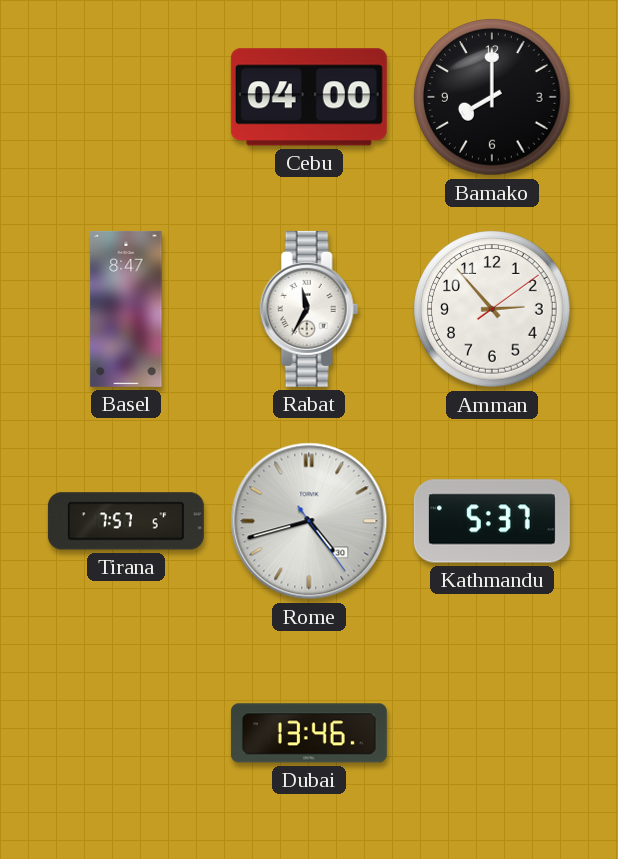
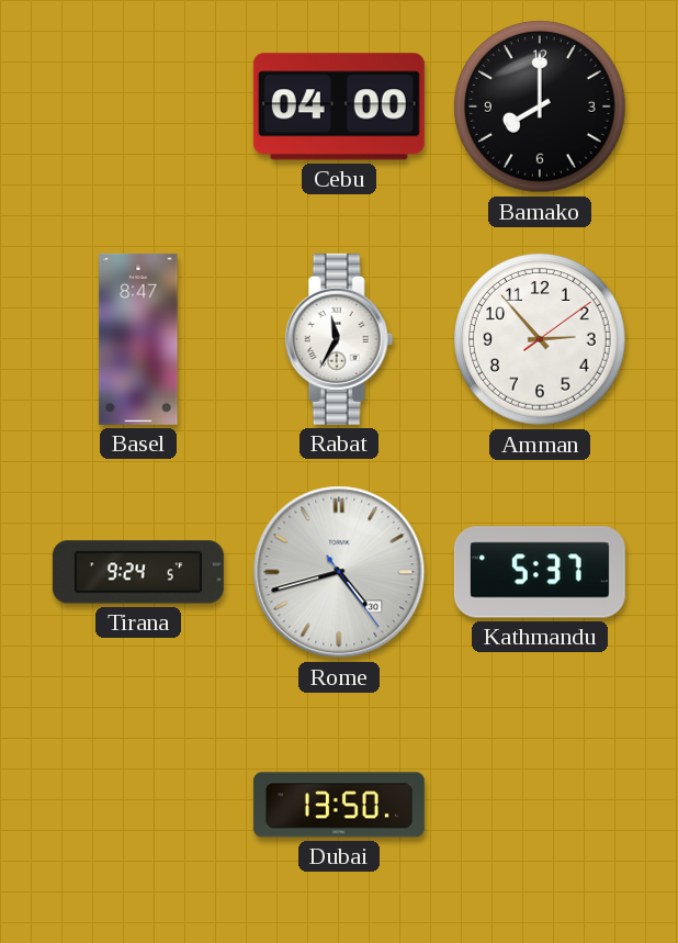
Tirana: 7:57 -> 9:24 (138, 572)
Dubai: 13:46 -> 13:50 (339, 805)
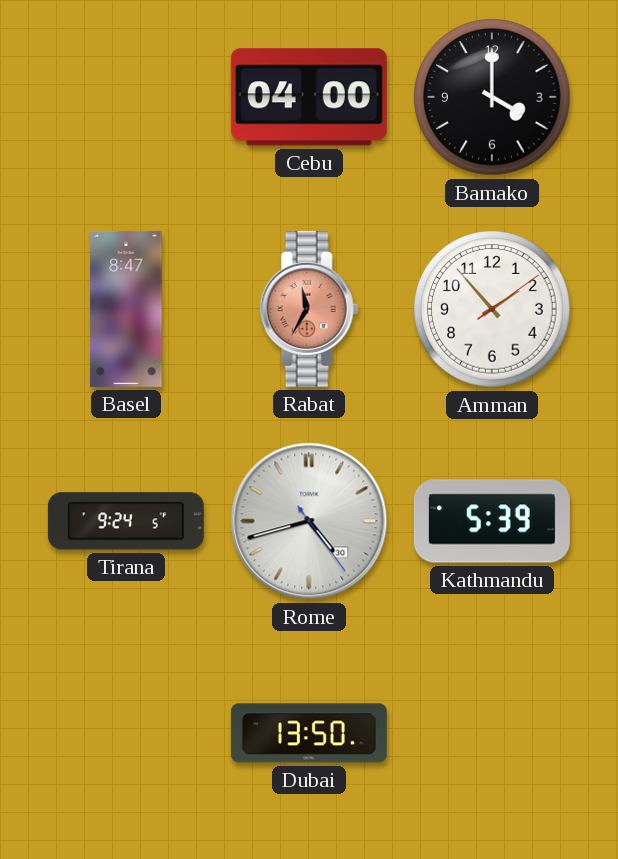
Bamako: 8:00 -> 4:00 (492, 97)
Rabat dial: white -> salmon (309, 309)
Amman: 2:53 -> 1:53 (492, 309)
Kathmandu: 5:37 -> 5:39 (492, 521)
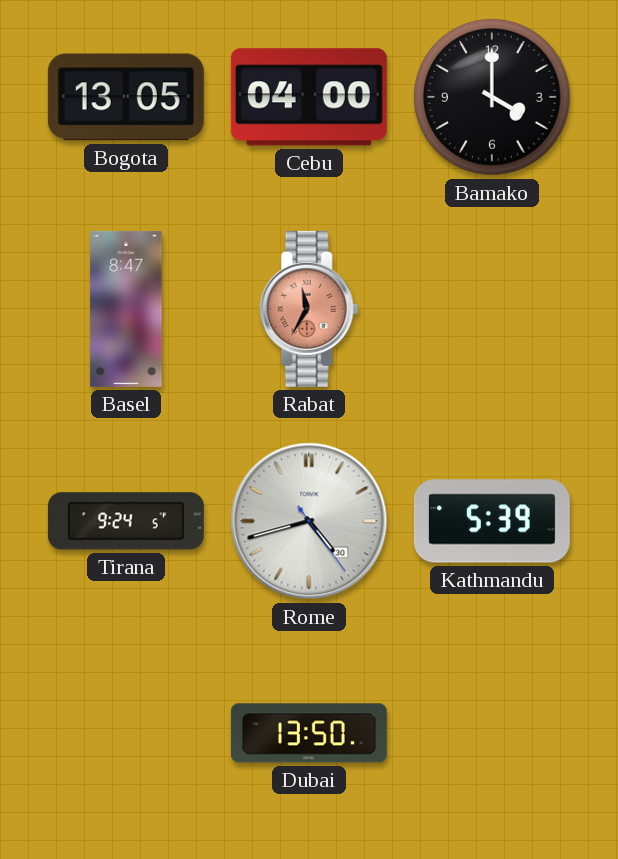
Bogota: none -> 13:05 (126, 97)
Amman: 1:53 -> none (492, 309)
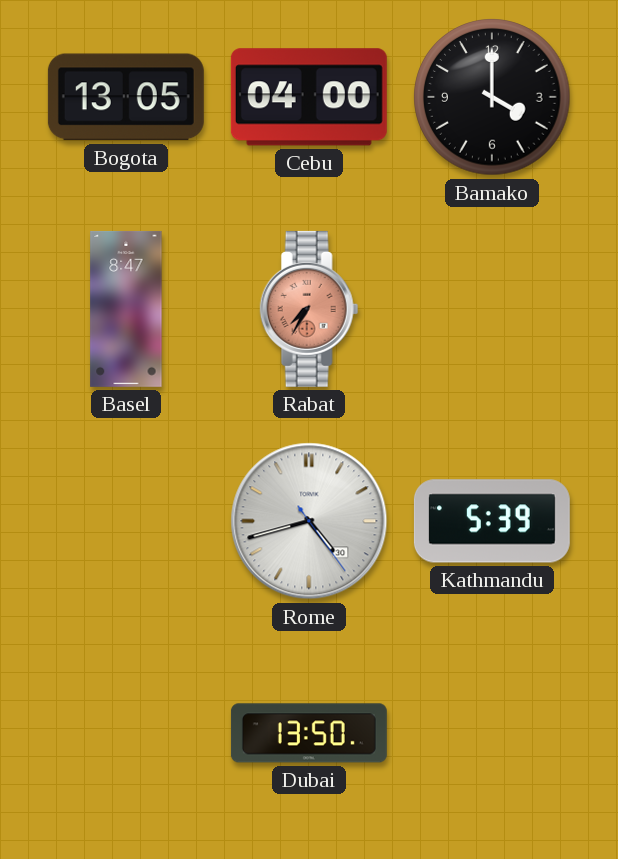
Rabat: 11:35 -> 7:35 (309, 309)
Tirana: 9:24 -> none (126, 521)
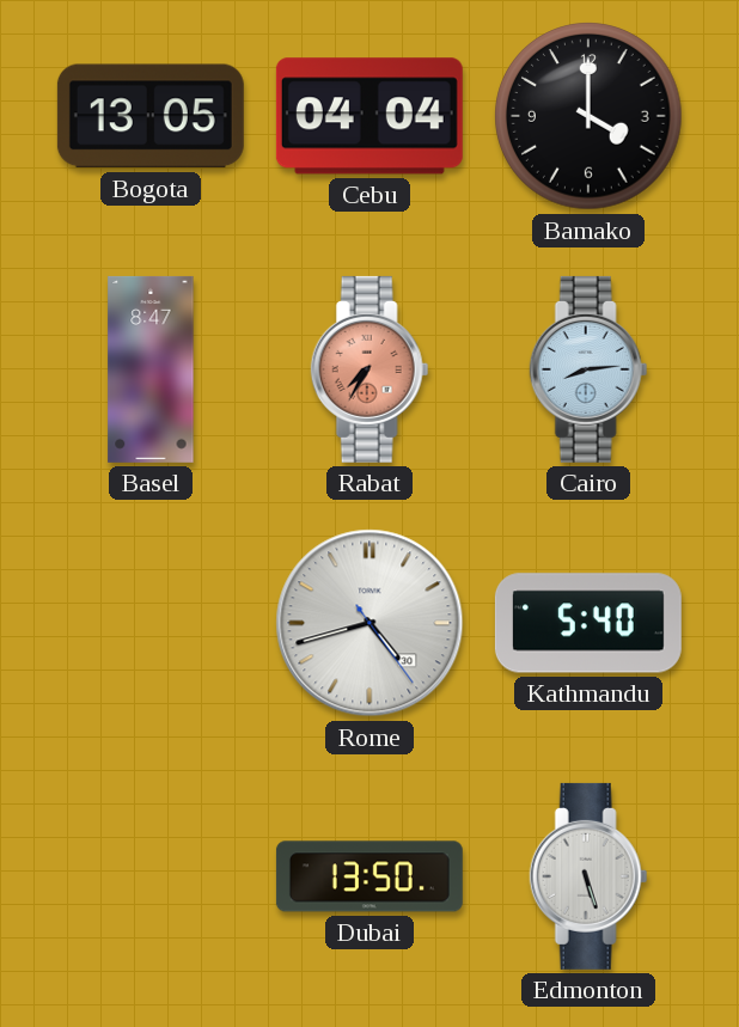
Cebu: 04:00 -> 04:04 (369, 116)
Cairo: none -> 8:14 (588, 369)
Kathmandu: 5:39 -> 5:40 (588, 623)
Edmonton: none -> 5:27 (588, 876)
